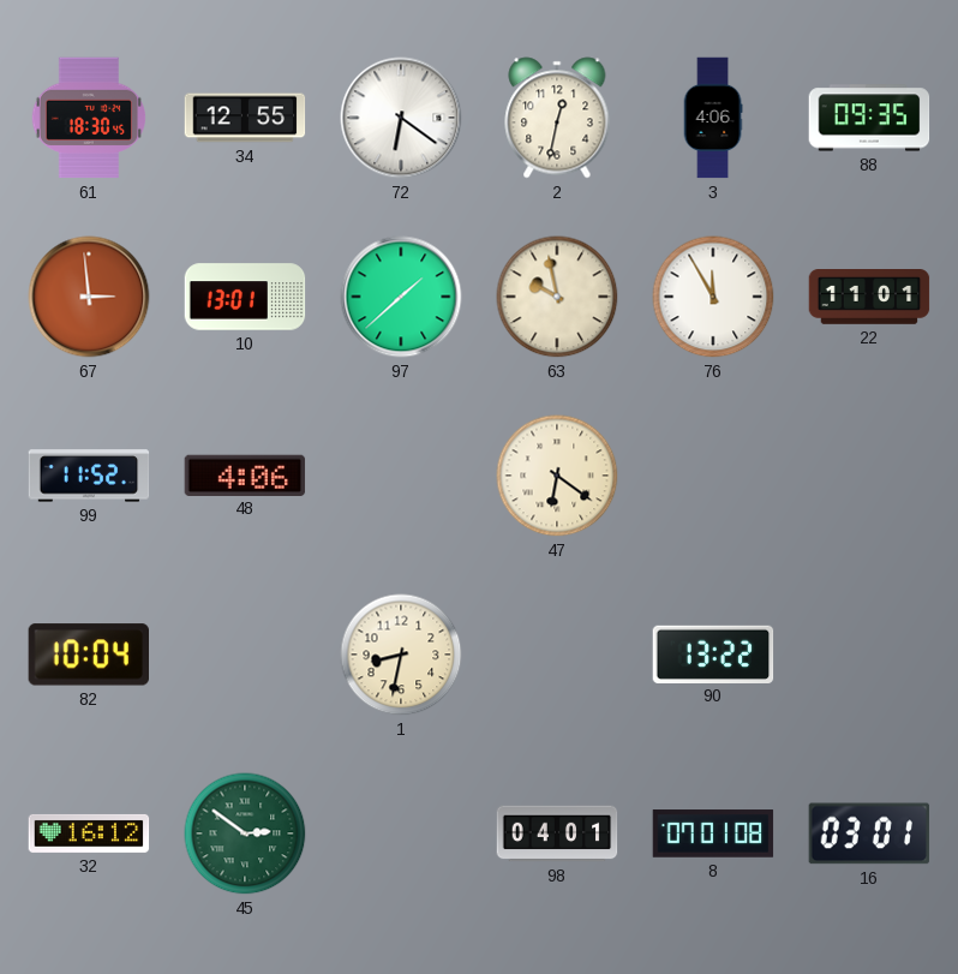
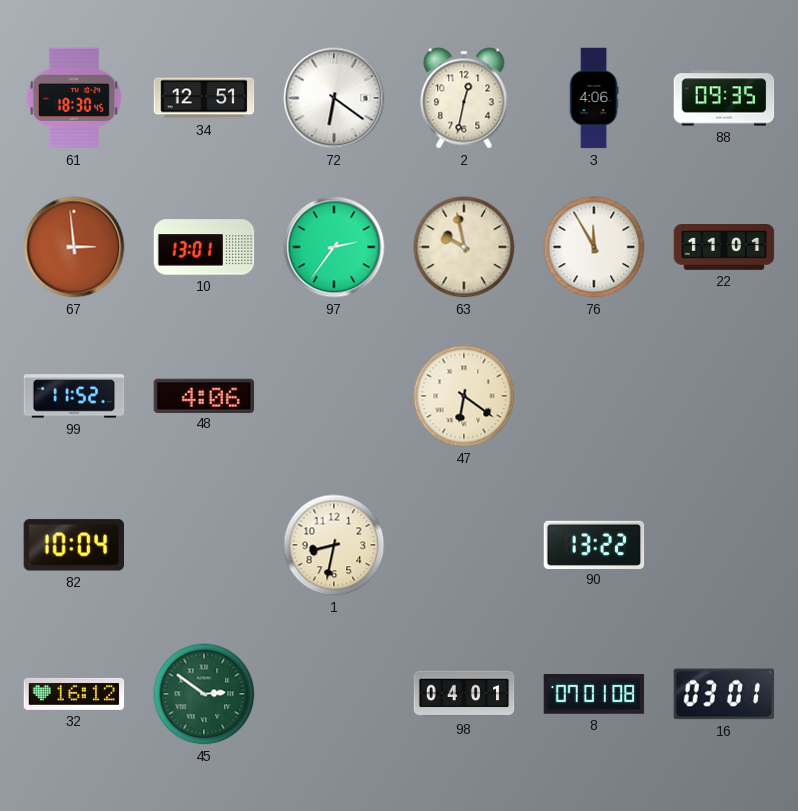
34: 12:55 -> 12:51 (204, 98)
97: 1:38 -> 2:36 (334, 247)
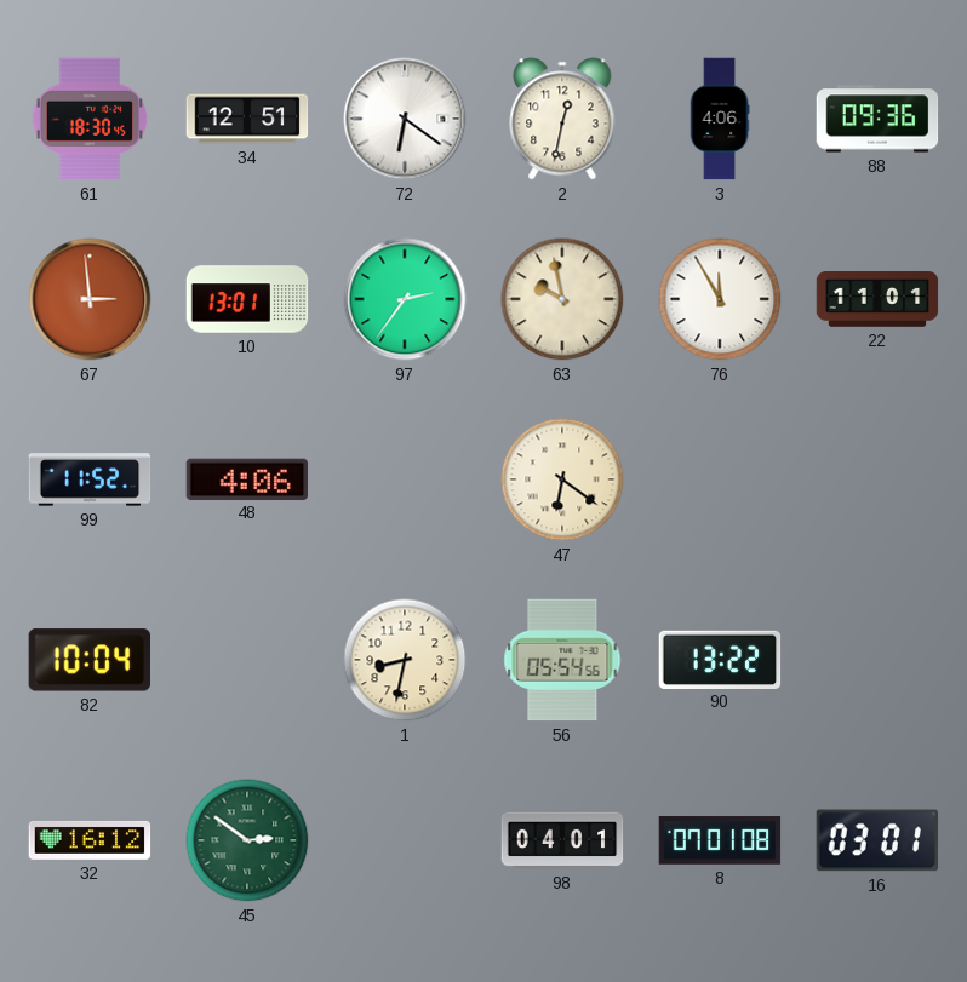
88: 09:35 -> 09:36 (877, 119)
56: none -> 05:54 (562, 660)
